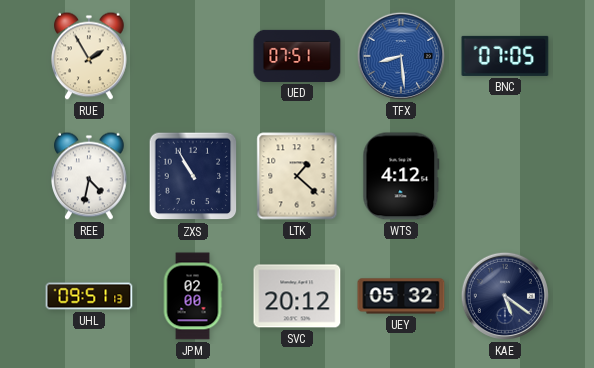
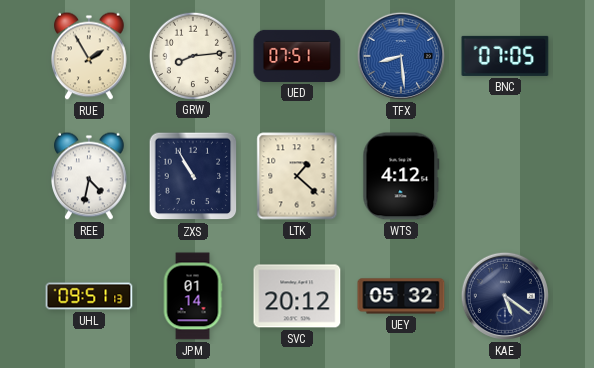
GRW: none -> 8:14 (192, 55)
JPM: 02:00 -> 01:14 (193, 296)
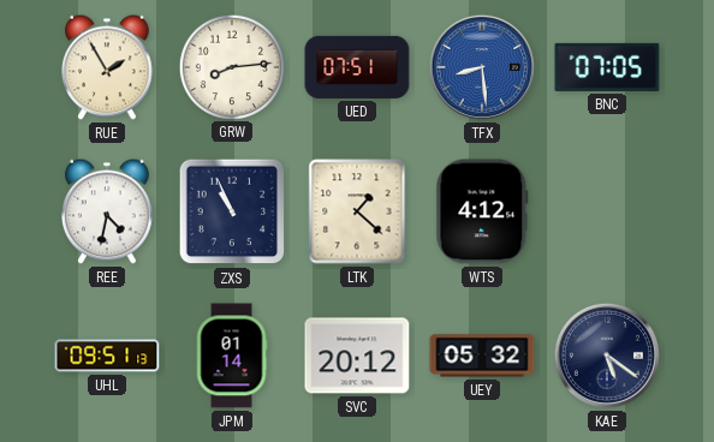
ZXS: 10:55 -> 10:56 (232, 211)
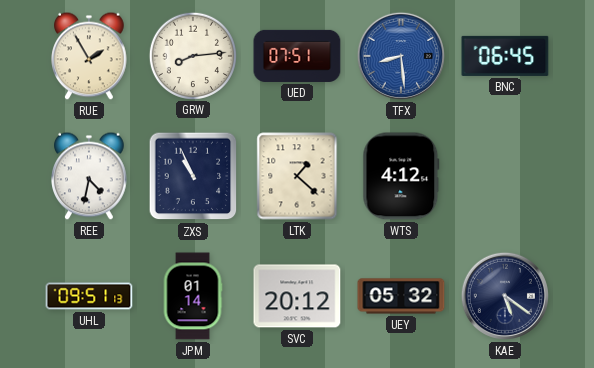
BNC: 07:05 -> 06:45 (505, 56)
